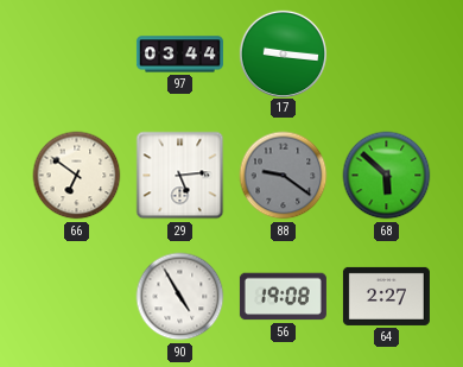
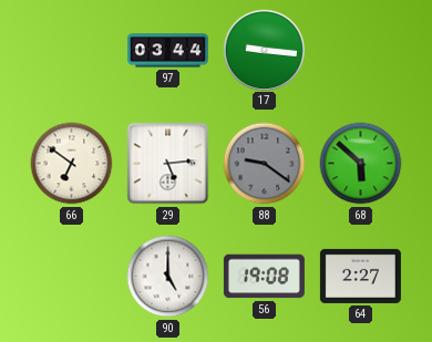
90: 4:55 -> 5:00 (168, 277)
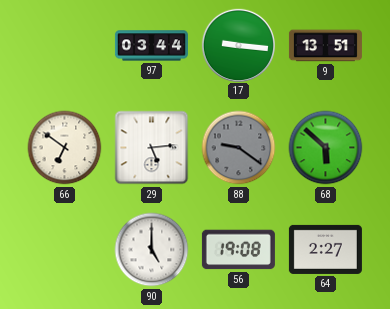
9: none -> 13:51 (325, 46)
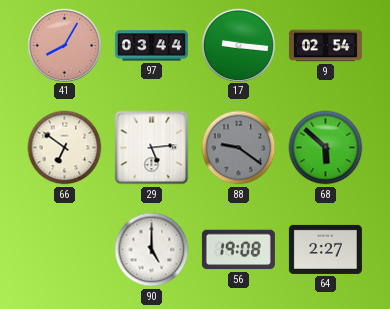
41: none -> 8:05 (64, 45)
9: 13:51 -> 02:54 (325, 46)
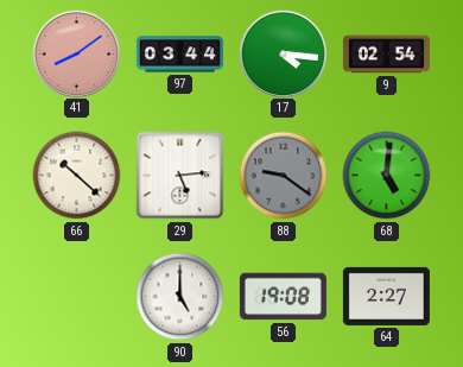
41: 8:05 -> 8:09 (76, 53)
17: 9:16 -> 4:16 (283, 53)
66: 6:51 -> 10:22 (77, 176)
68: 5:52 -> 5:01 (387, 176)
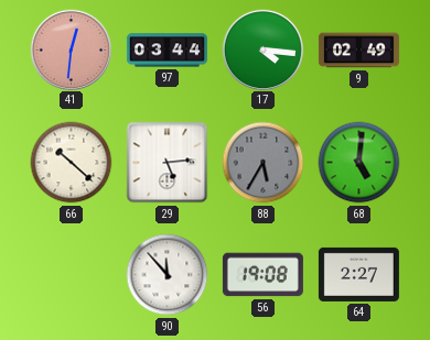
41: 8:09 -> 12:31 (71, 50)
9: 02:54 -> 02:49 (358, 51)
88: 9:21 -> 5:35 (264, 163)
90: 5:00 -> 11:53 (168, 275)
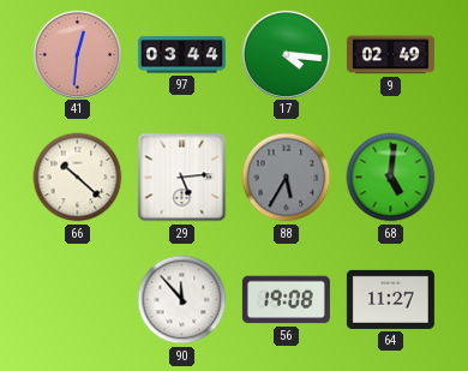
64: 2:27 -> 11:27 (390, 299)
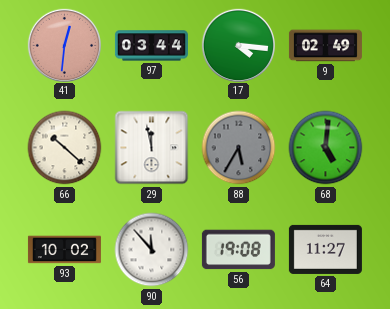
29: 5:14 -> 11:58 (152, 148)
93: none -> 10:02 (64, 250)
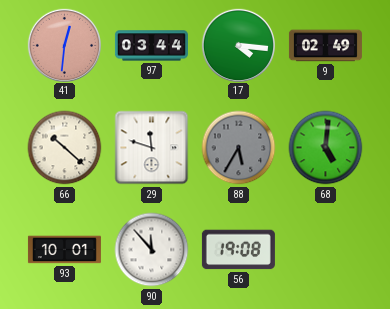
29: 11:58 -> 11:48 (152, 148)
93: 10:02 -> 10:01 (64, 250)
64: 11:27 -> none (325, 249)
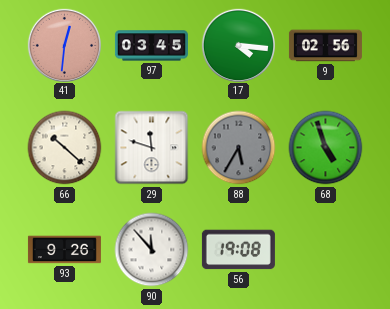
97: 03:44 -> 03:45 (151, 46)
9: 02:49 -> 02:56 (325, 46)
68: 5:01 -> 4:57 (326, 148)
93: 10:01 -> 9:26 (64, 250)
